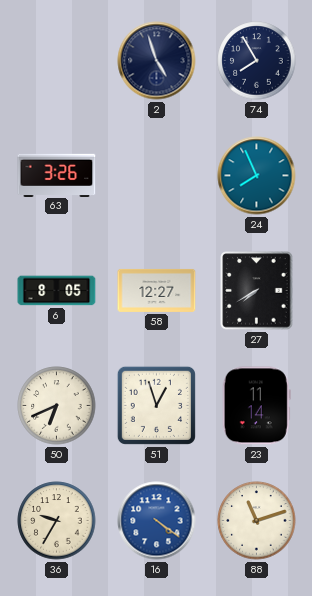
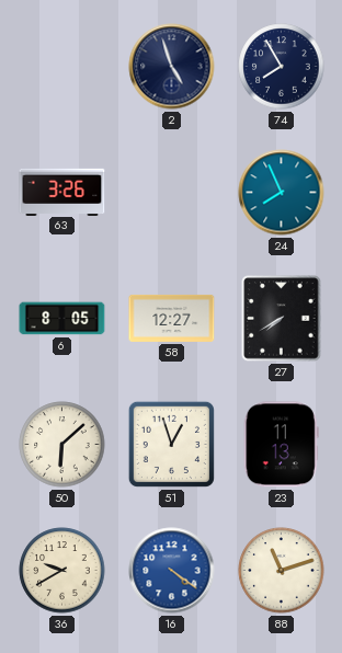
50: 6:41 -> 6:08 (62, 445)
23: 11:14 -> 11:13 (281, 445)
36: 9:35 -> 9:40 (62, 571)
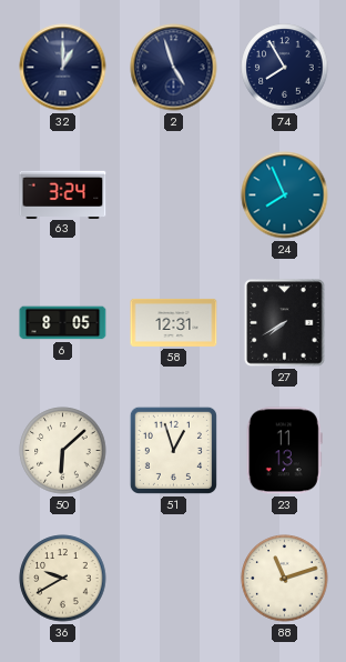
32: none -> 1:00 (63, 68)
63: 3:26 -> 3:24 (63, 194)
58: 12:27 -> 12:31 (174, 322)
16: 4:21 -> none (172, 571)
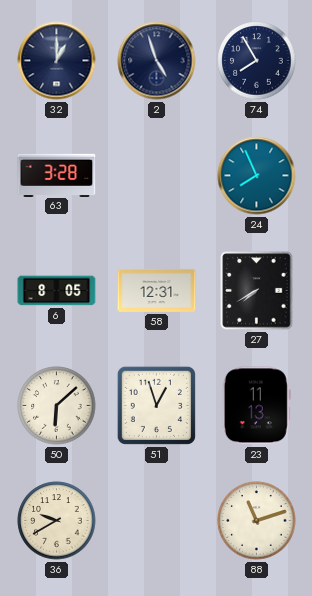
63: 3:24 -> 3:28 (57, 175)
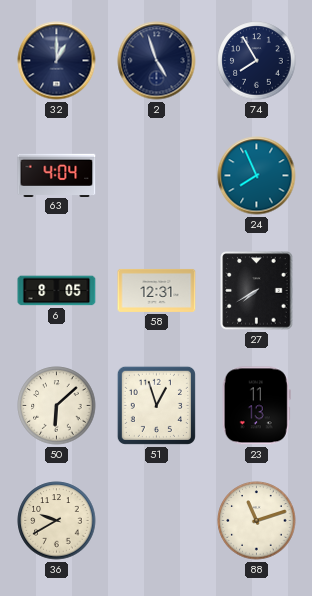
63: 3:28 -> 4:04 (57, 175)
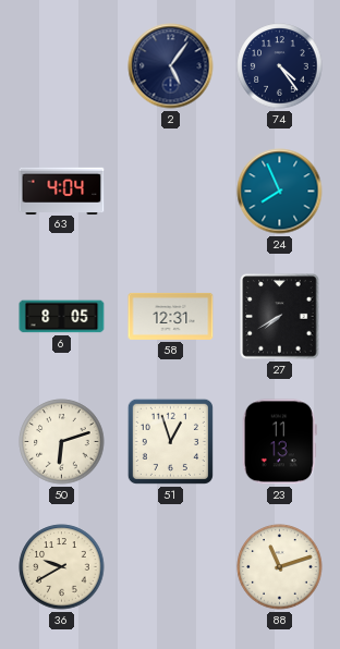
32: 1:00 -> none (57, 61)
2: 4:57 -> 5:06 (171, 66)
74: 7:55 -> 4:24 (280, 66)
50: 6:08 -> 6:12 (62, 442)
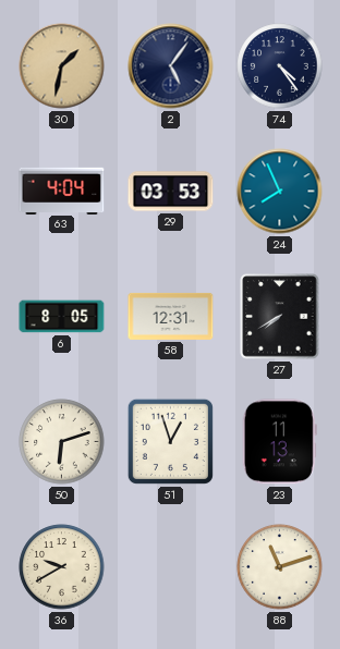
30: none -> 1:32 (62, 66)
29: none -> 03:53 (171, 192)
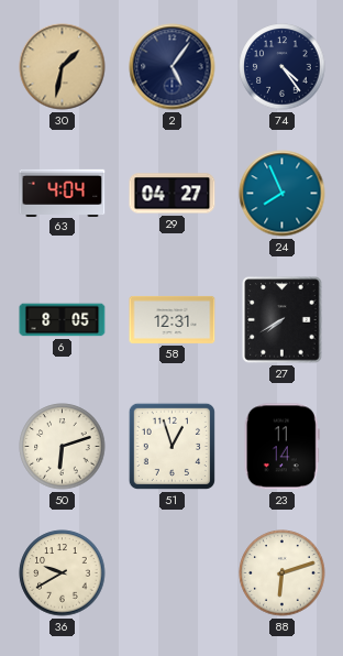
29: 03:53 -> 04:27 (173, 194)
23: 11:13 -> 11:14 (281, 447)
88: 11:12 -> 6:12 (283, 573)
